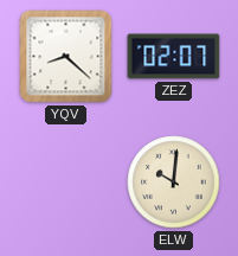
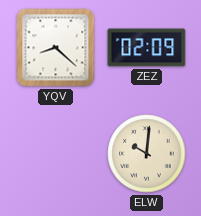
ZEZ: 02:07 -> 02:09 (147, 48)
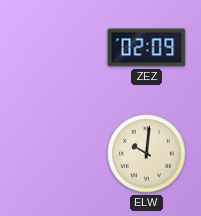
YQV: 8:22 -> none (56, 48)
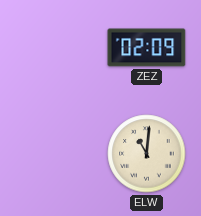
ELW: 10:01 -> 11:01 (147, 154)
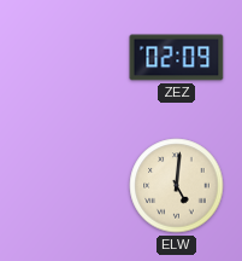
ELW: 11:01 -> 5:01 (177, 186)
